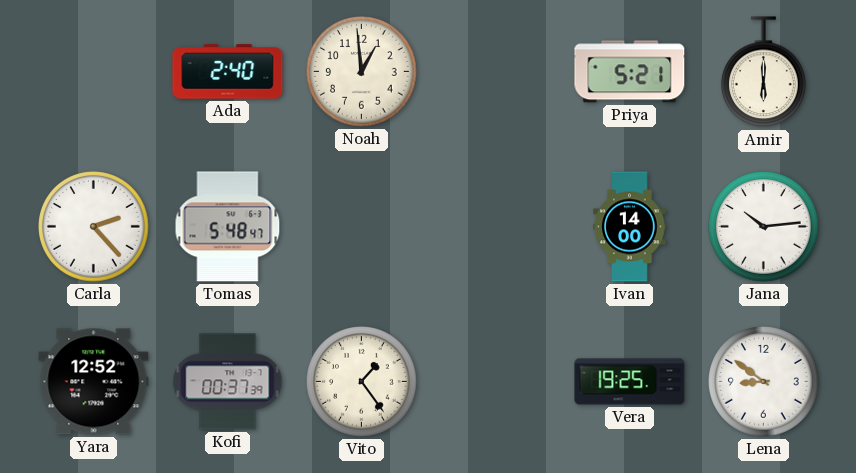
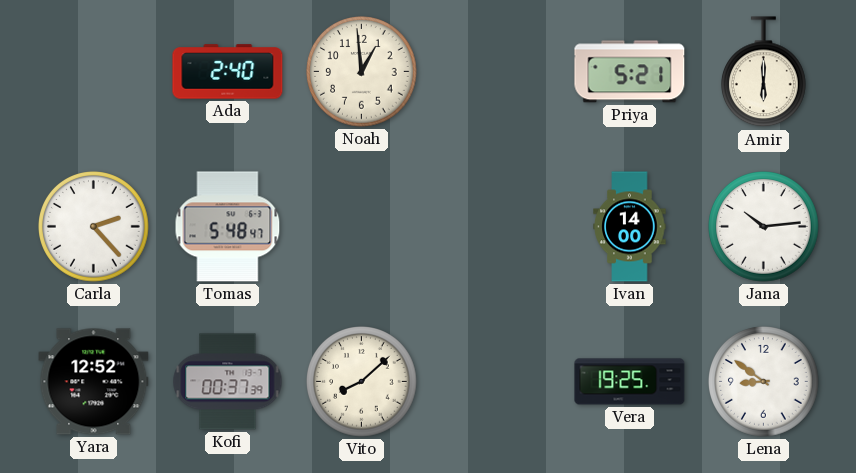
Vito: 1:24 -> 8:08 (362, 382)
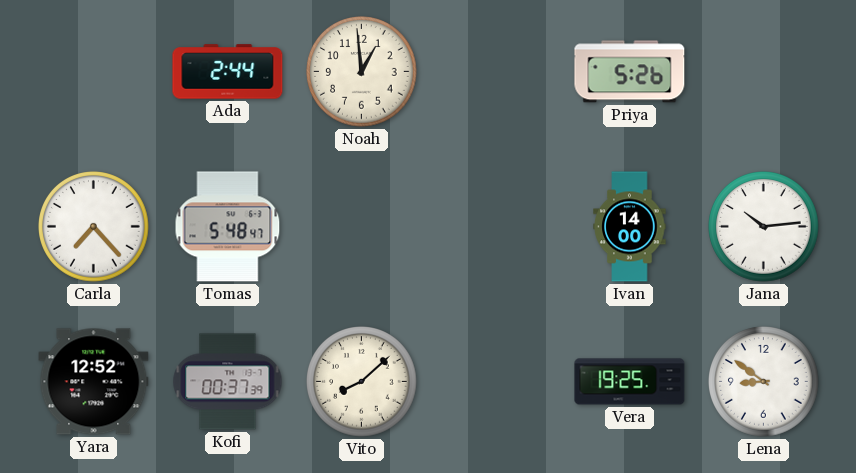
Ada: 2:40 -> 2:44 (228, 72)
Priya: 5:21 -> 5:26 (630, 72)
Amir: 6:00 -> none (764, 72)
Carla: 2:23 -> 7:23 (94, 227)
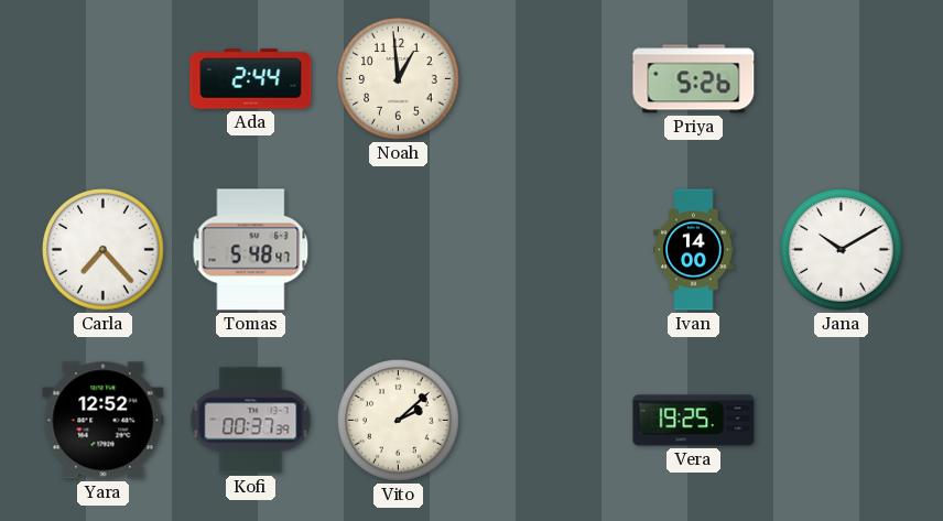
Jana: 10:14 -> 10:10 (842, 250)
Vito: 8:08 -> 2:08 (399, 421)
Lena: 8:51 -> none (764, 382)
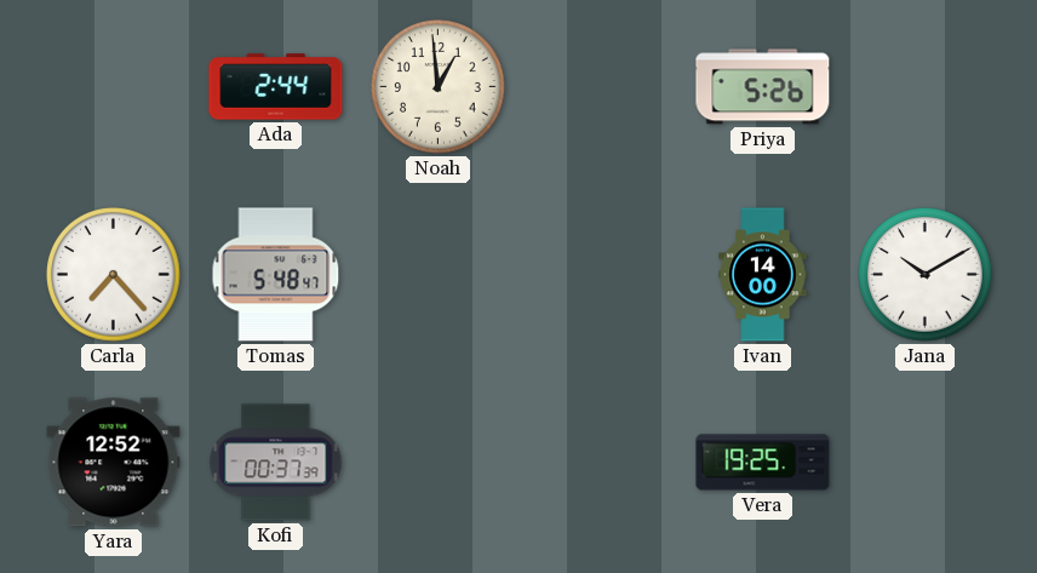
Vito: 2:08 -> none (399, 421)
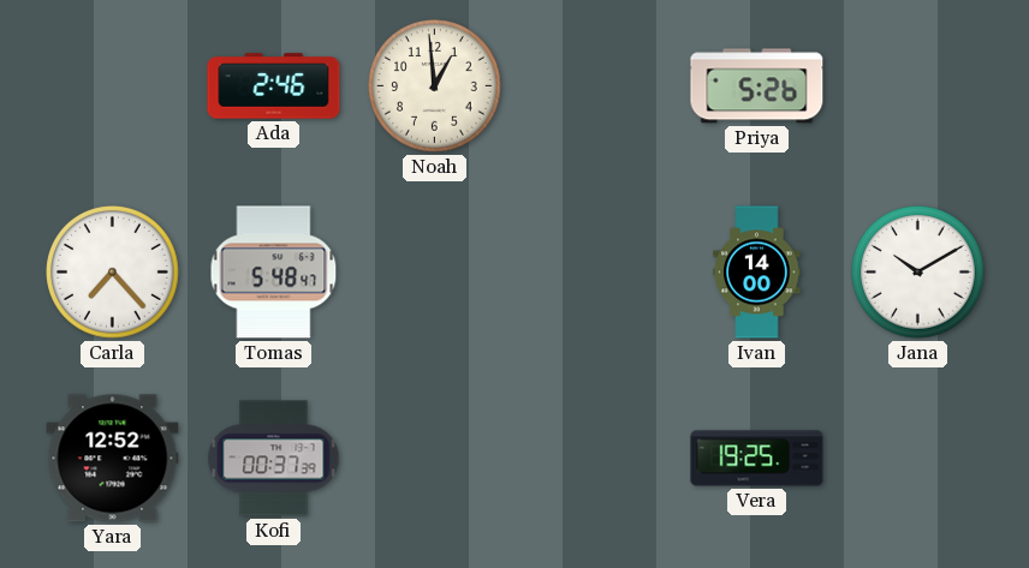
Ada: 2:44 -> 2:46 (274, 86)
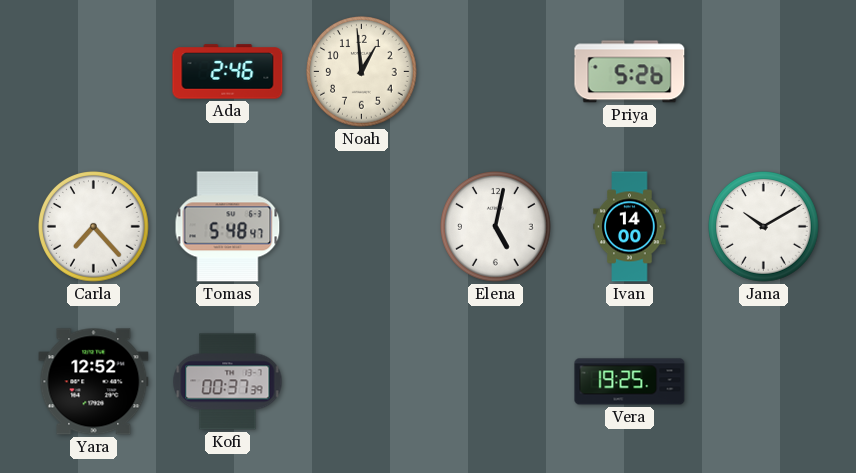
Elena: none -> 5:02 (496, 227)
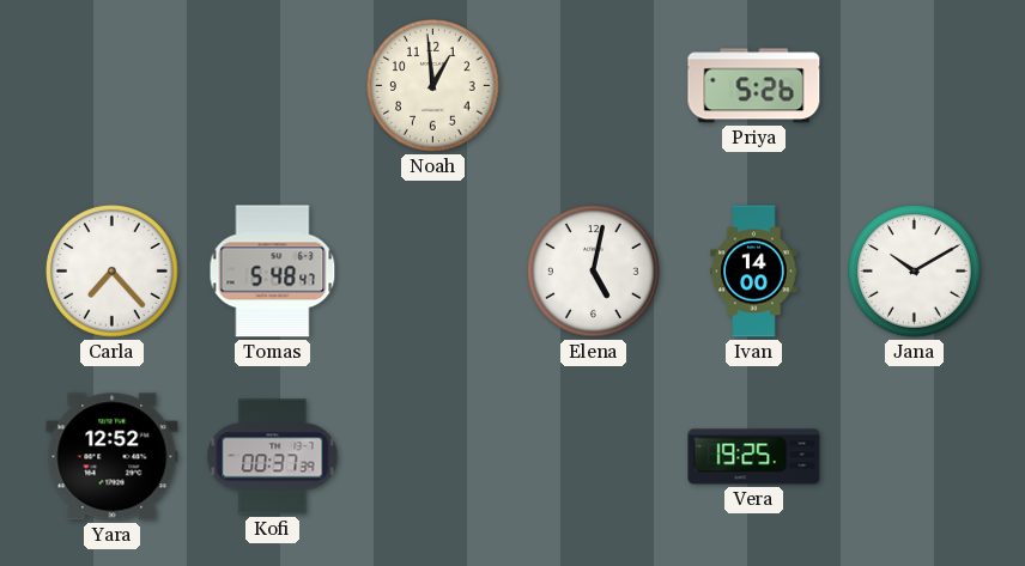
Ada: 2:46 -> none (228, 72)
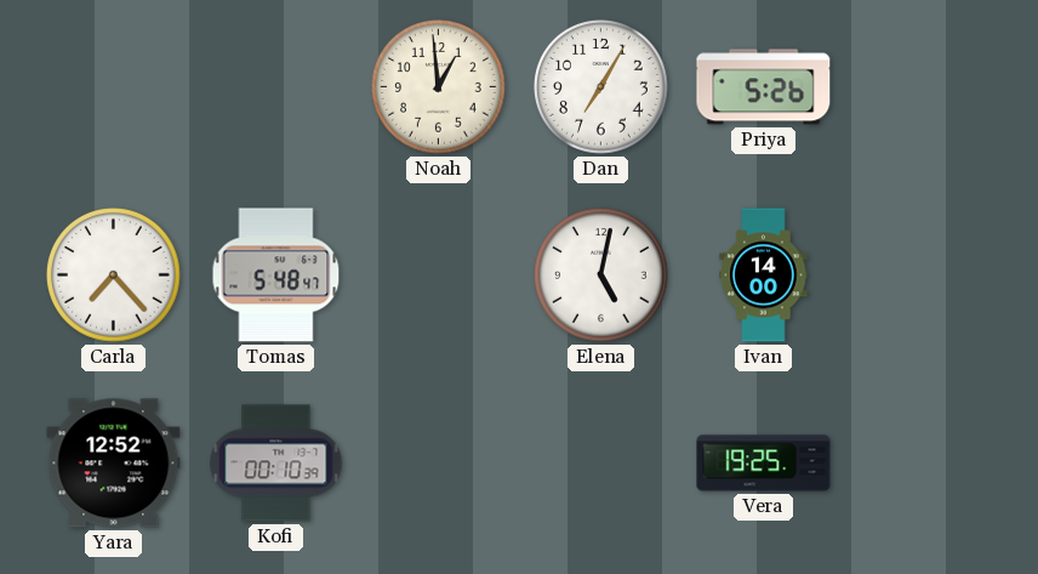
Dan: none -> 7:05 (601, 87)
Jana: 10:10 -> none (915, 272)
Kofi: 00:37 -> 00:10 (276, 464)
